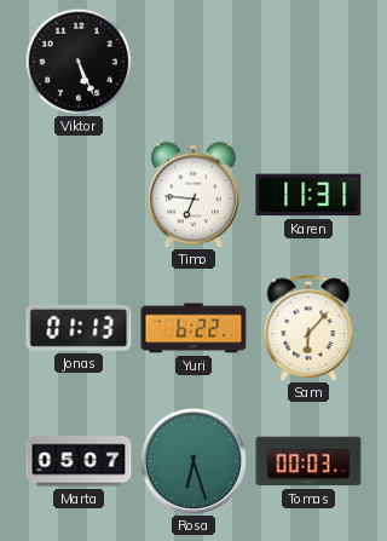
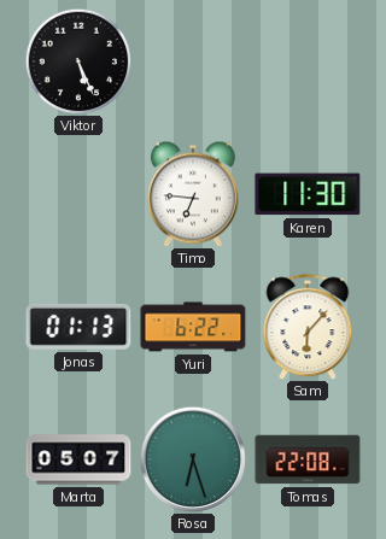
Karen: 11:31 -> 11:30 (308, 194)
Tomas: 00:03 -> 22:08 (308, 459)
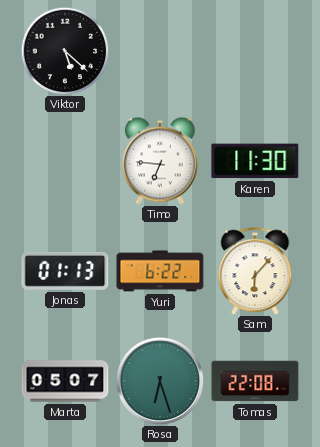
Viktor: 5:26 -> 5:22 (65, 51)
